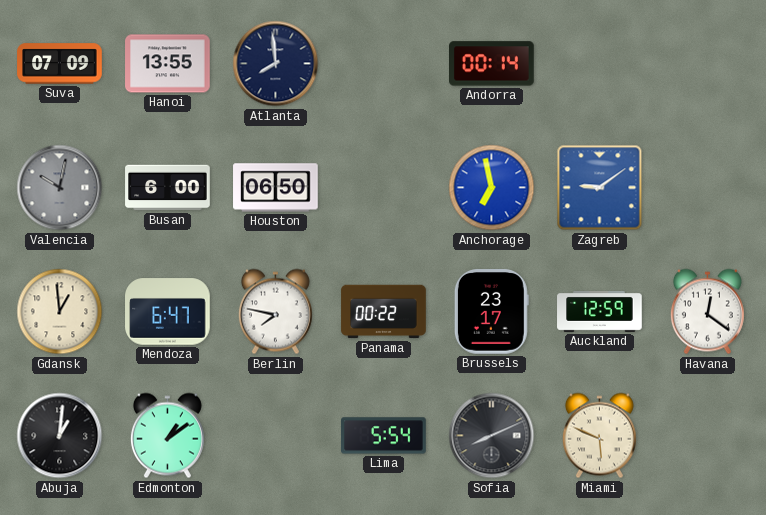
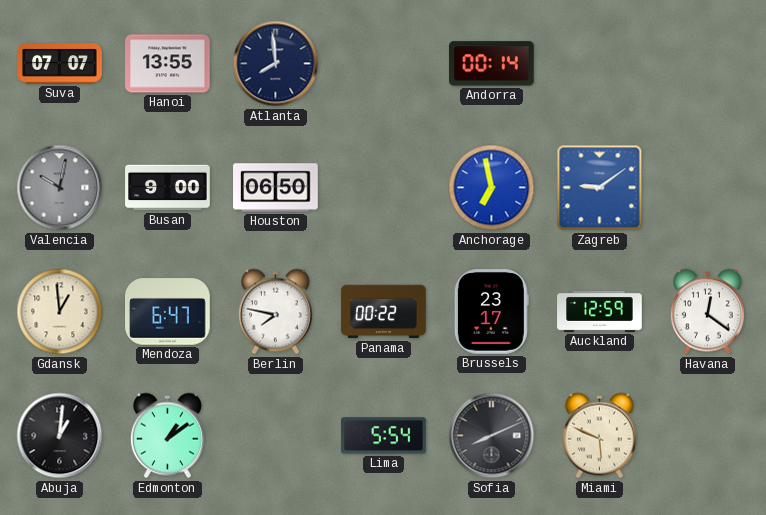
Suva: 07:09 -> 07:07 (60, 64)
Busan: 6:00 -> 9:00 (168, 188)
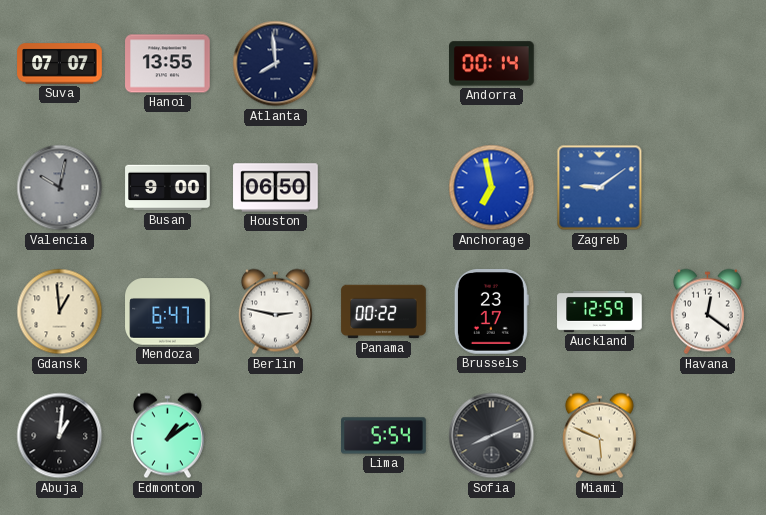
Berlin: 7:47 -> 2:47 (275, 312)
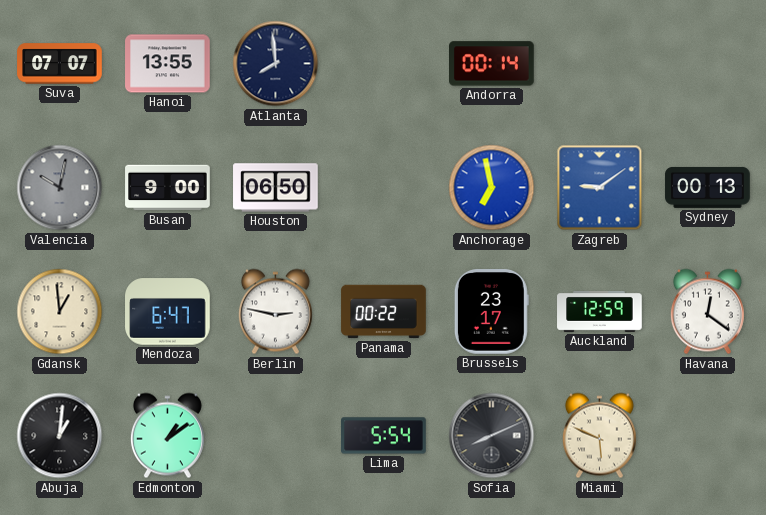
Sydney: none -> 00:13 (708, 187)
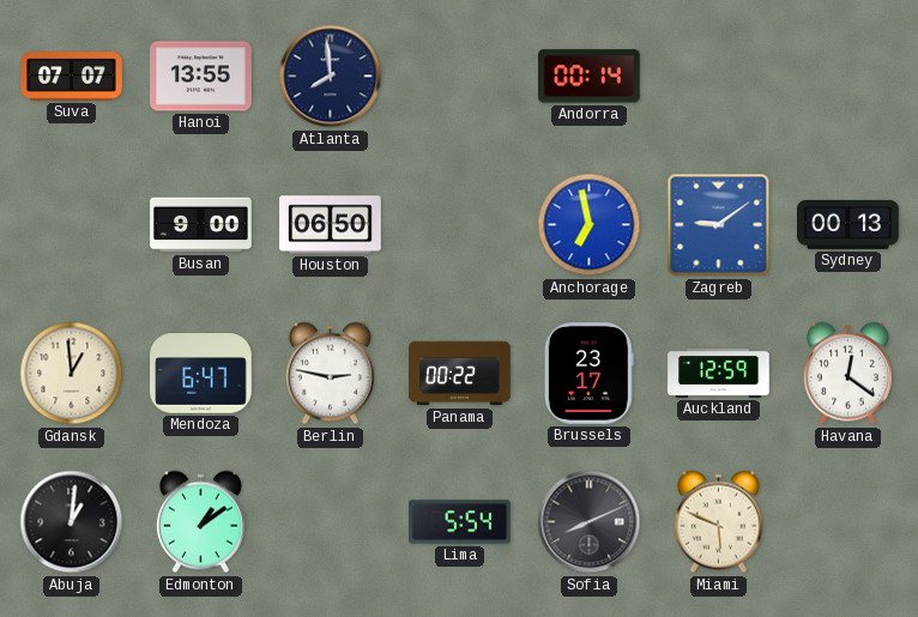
Valencia: 10:02 -> none (60, 188)
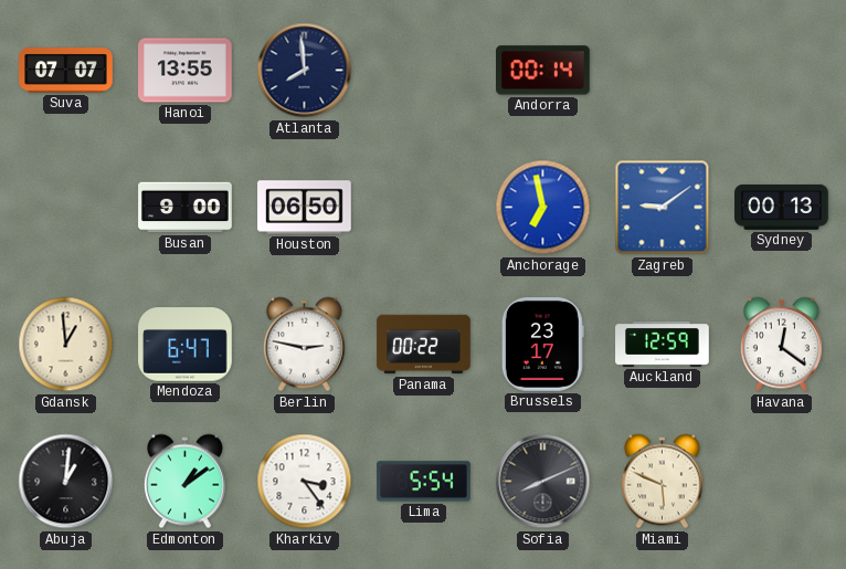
Kharkiv: none -> 3:24 (305, 482)
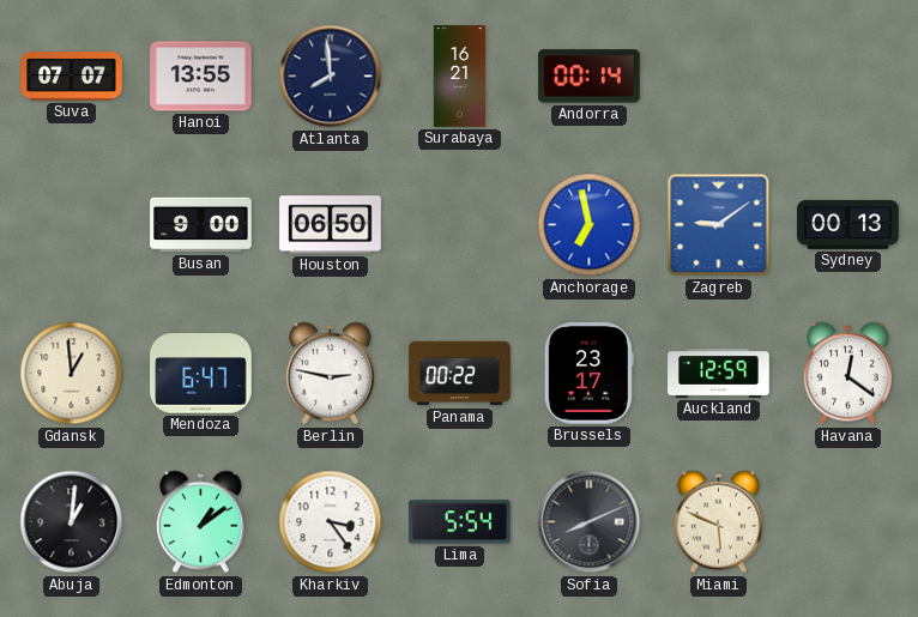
Surabaya: none -> 16:21 (459, 77)
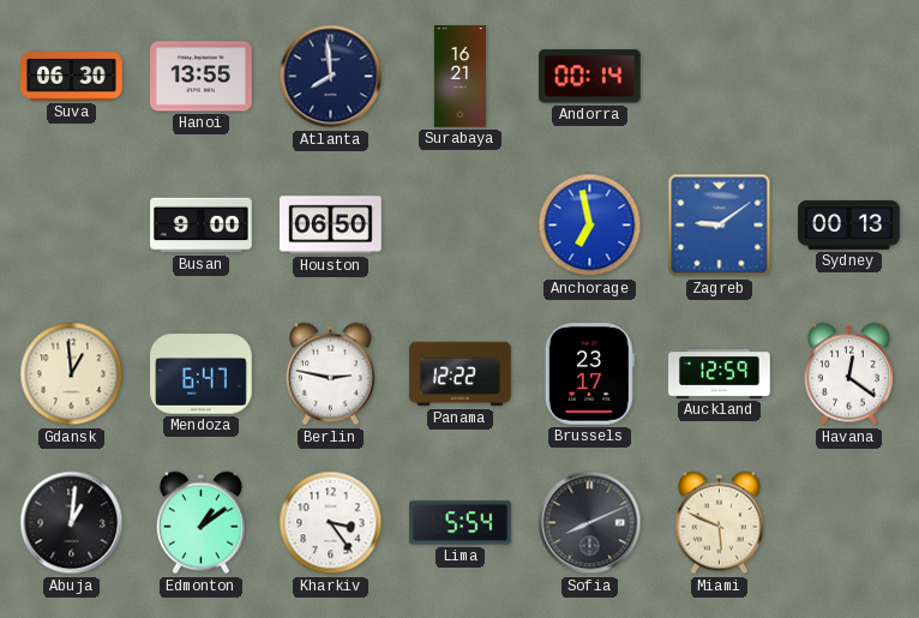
Suva: 07:07 -> 06:30 (72, 77)
Panama: 00:22 -> 12:22 (461, 374)
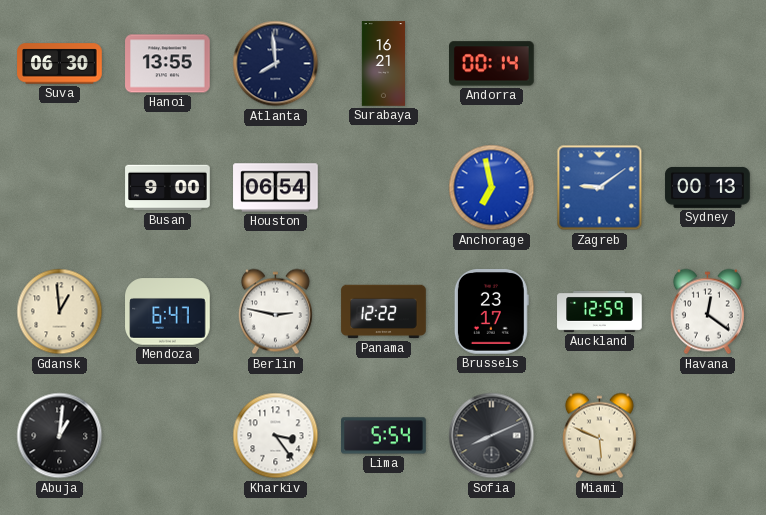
Houston: 06:50 -> 06:54 (276, 188)
Edmonton: 1:09 -> none (200, 523)
